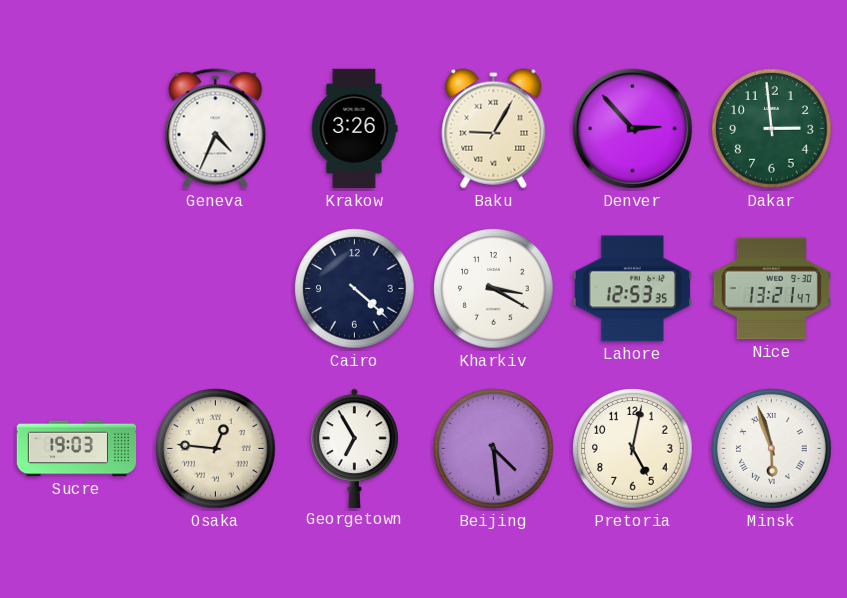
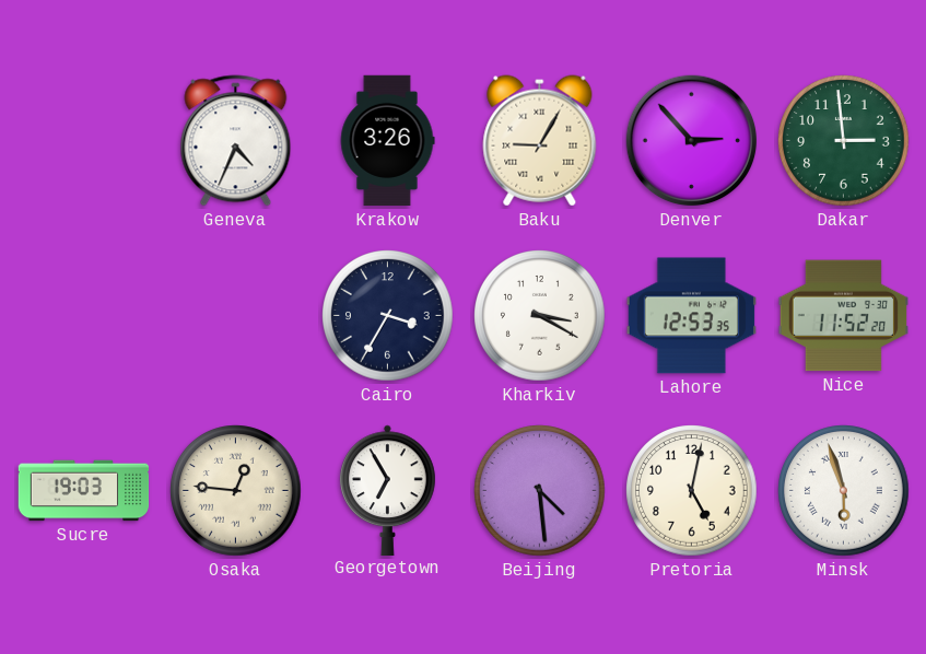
Cairo: 4:22 -> 3:35 (388, 316)
Nice: 13:21 -> 11:52 (843, 316)
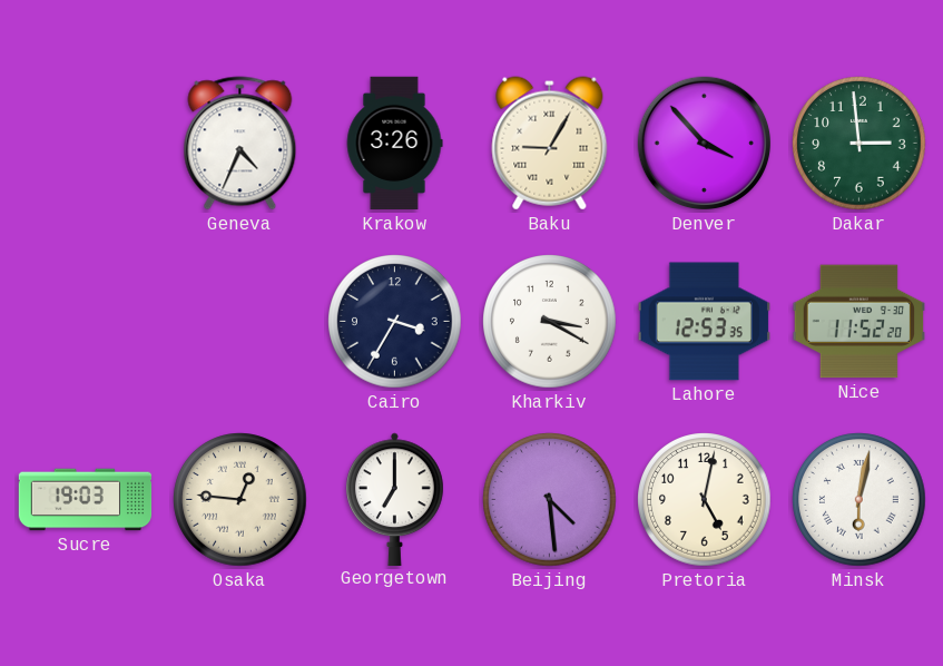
Denver: 2:53 -> 3:53 (705, 144)
Georgetown: 6:55 -> 7:00 (395, 499)
Minsk: 5:57 -> 6:02 (859, 500)
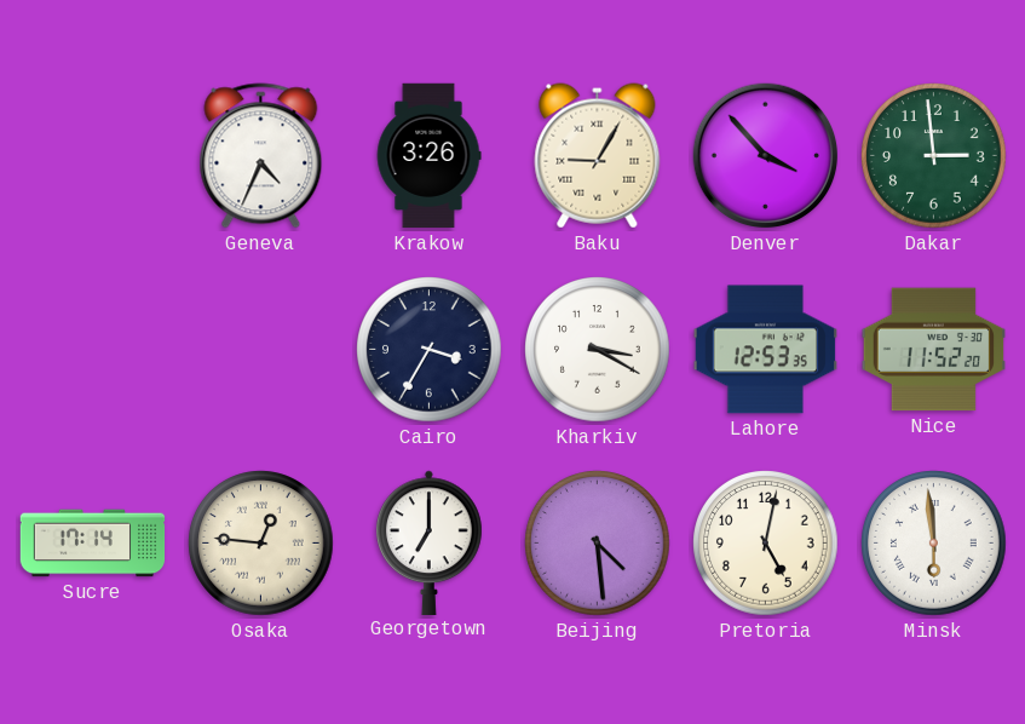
Sucre: 19:03 -> 17:14 (93, 544)
Minsk: 6:02 -> 5:59 (934, 544)
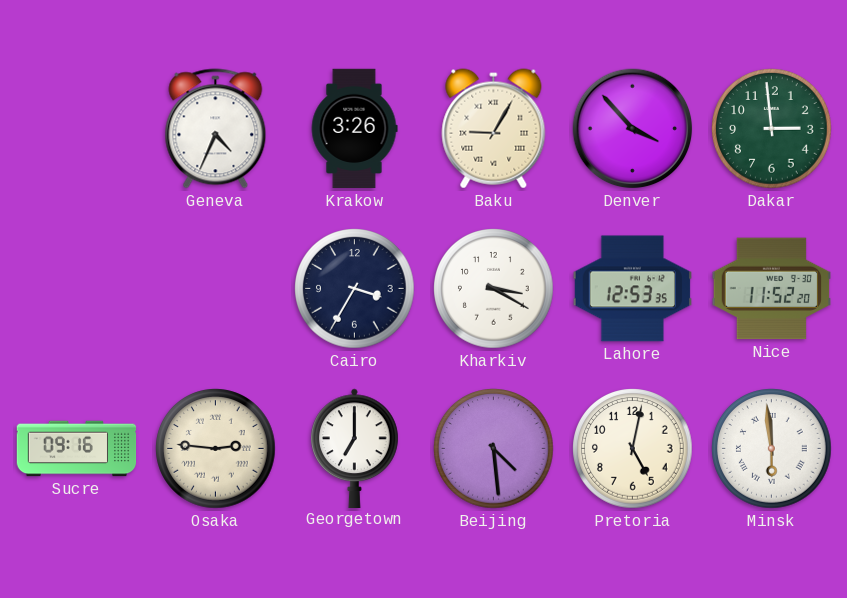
Sucre: 17:14 -> 09:16 (77, 449)
Osaka: 12:46 -> 2:46 (216, 449)
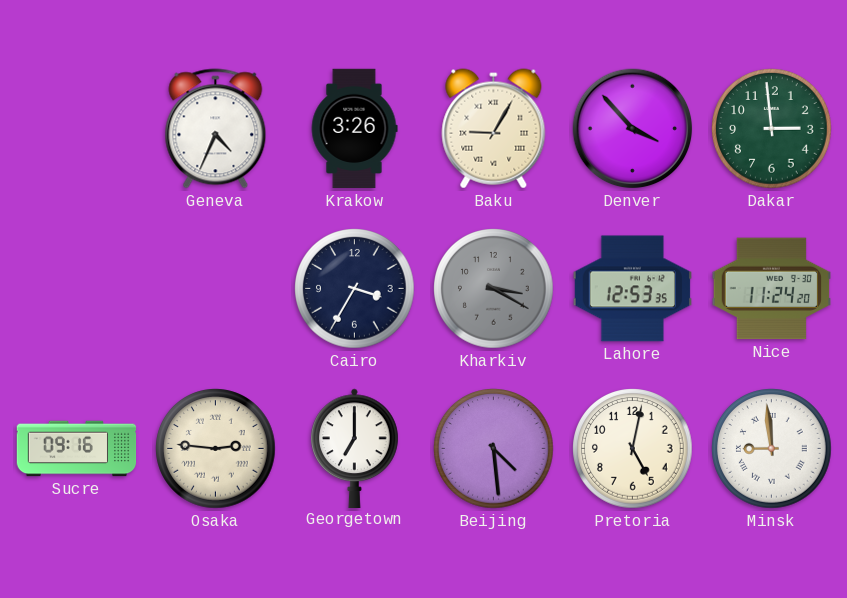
Kharkiv dial: white -> grey (494, 289)
Nice: 11:52 -> 11:24 (771, 289)
Minsk: 5:59 -> 8:59 (772, 449)
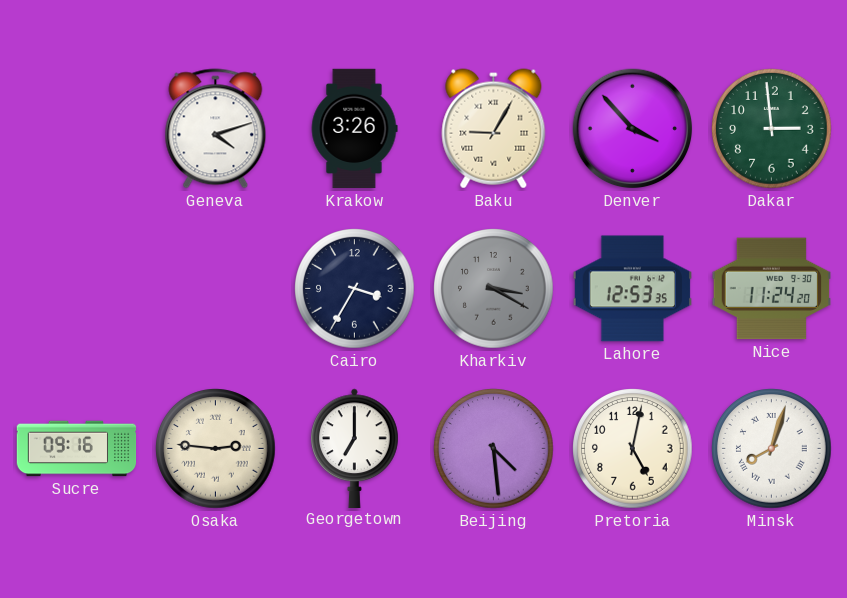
Geneva: 4:34 -> 4:12 (216, 129)
Minsk: 8:59 -> 8:03 (772, 449)
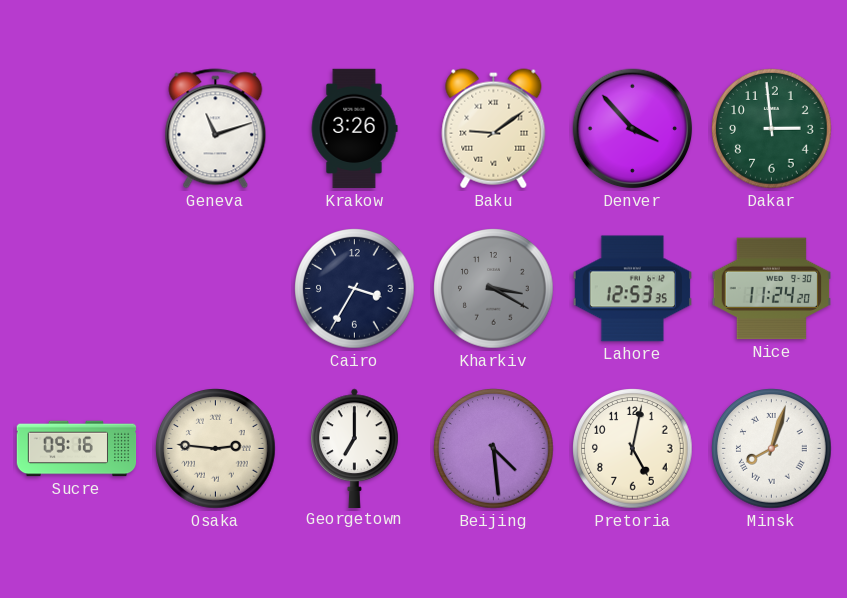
Geneva: 4:12 -> 11:12 (216, 129)
Baku: 9:05 -> 9:09 (494, 129)
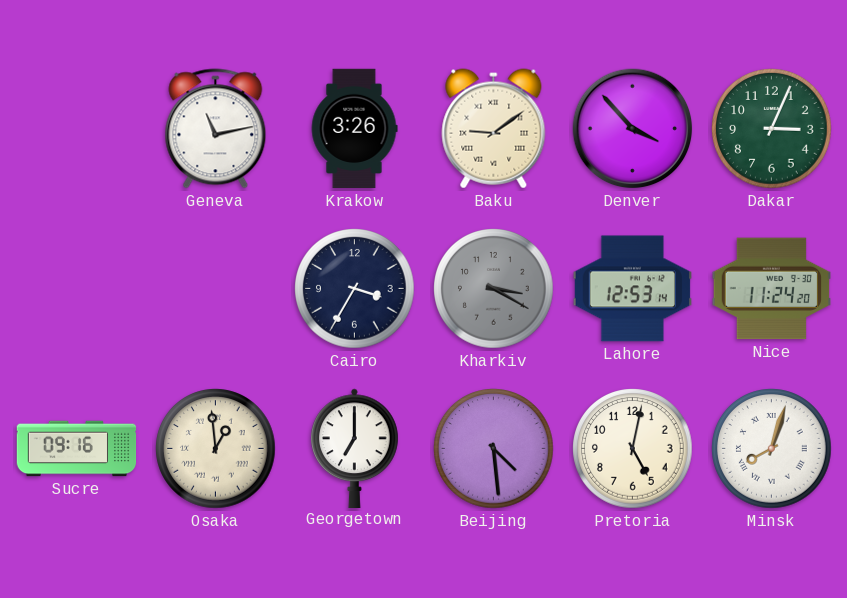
Geneva: 11:12 -> 11:13 (216, 129)
Dakar: 2:59 -> 3:04 (772, 129)
Lahore: 12:53:35 -> 12:53:14 (632, 289)
Osaka: 2:46 -> 12:59 (216, 449)
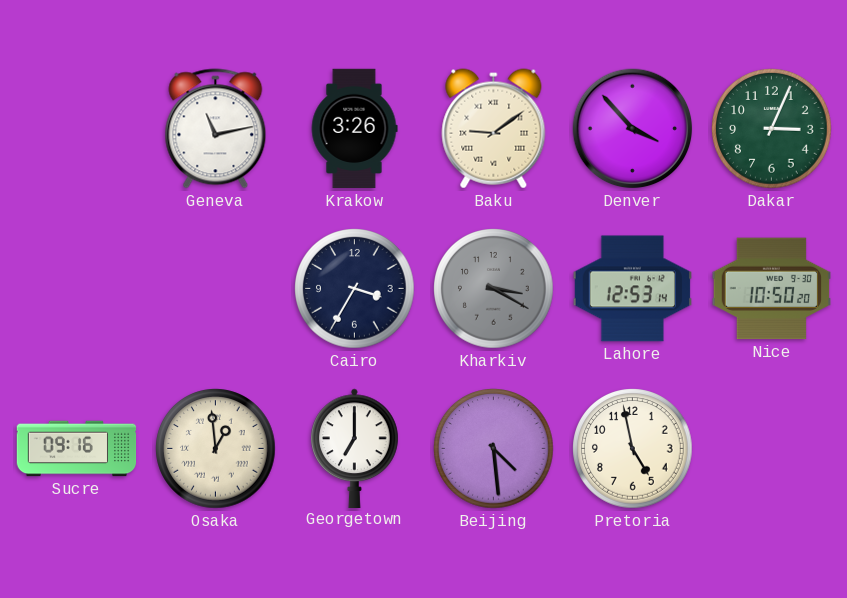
Nice: 11:24 -> 10:50 (771, 289)
Pretoria: 5:02 -> 4:58 (633, 449)
Minsk: 8:03 -> none (772, 449)
